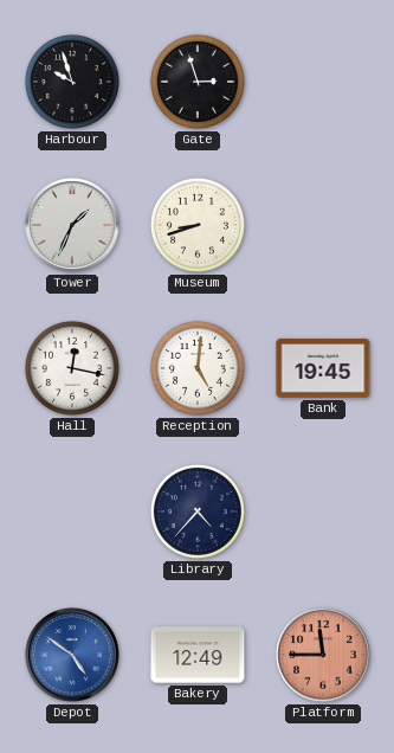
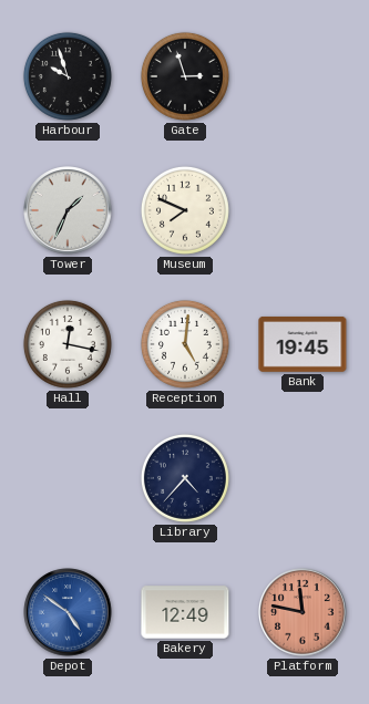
Museum: 8:42 -> 7:49 (185, 210)
Platform: 11:45 -> 11:47 (303, 612)
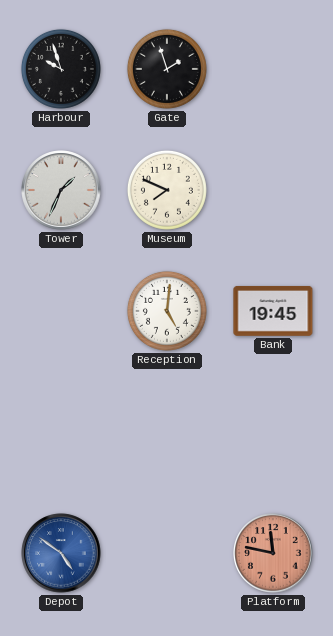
Gate: 2:57 -> 1:57 (167, 69)
Hall: 12:17 -> none (68, 344)
Library: 4:37 -> none (185, 478)
Bakery: 12:49 -> none (185, 612)
